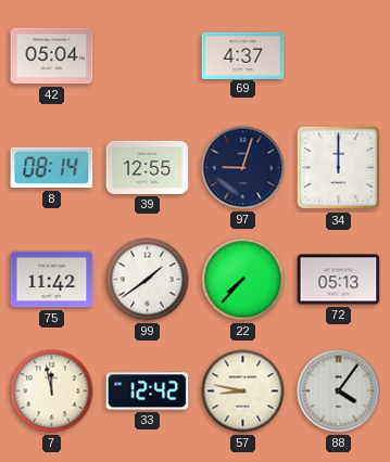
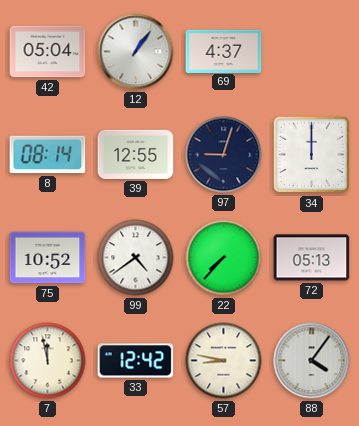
12: none -> 1:06 (136, 52)
75: 11:42 -> 10:52 (48, 258)
99: 1:39 -> 4:39 (136, 258)
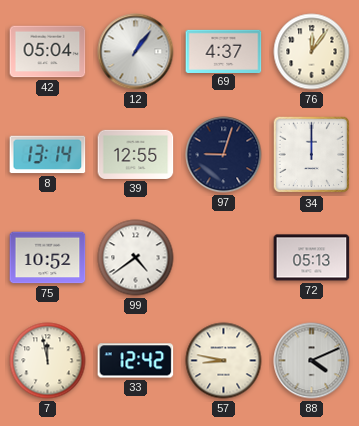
76: none -> 12:06 (312, 52)
8: 08:14 -> 13:14 (48, 155)
22: 7:37 -> none (224, 258)
88: 4:06 -> 4:11 (312, 361)
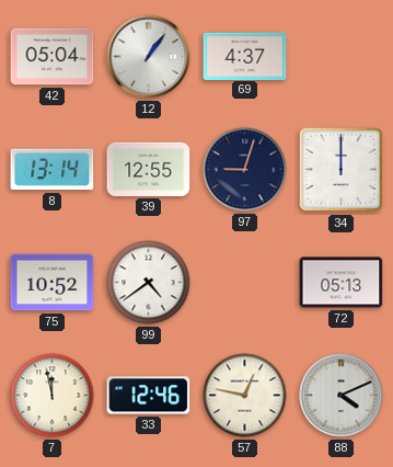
76: 12:06 -> none (312, 52)
33: 12:42 -> 12:46 (149, 396)
57: 8:47 -> 12:47 (245, 396)
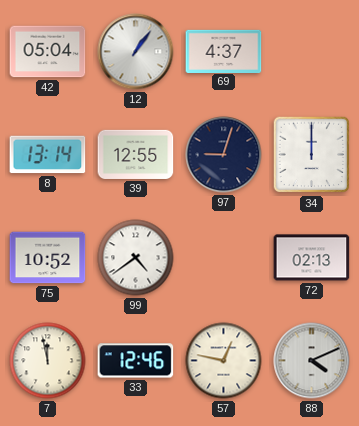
72: 05:13 -> 02:13 (312, 258)
